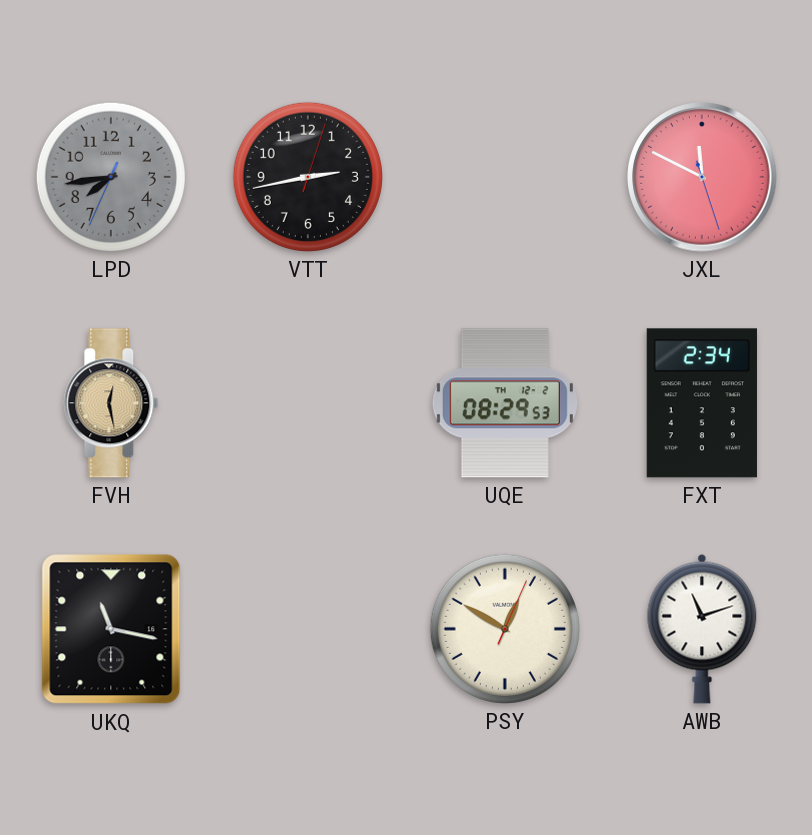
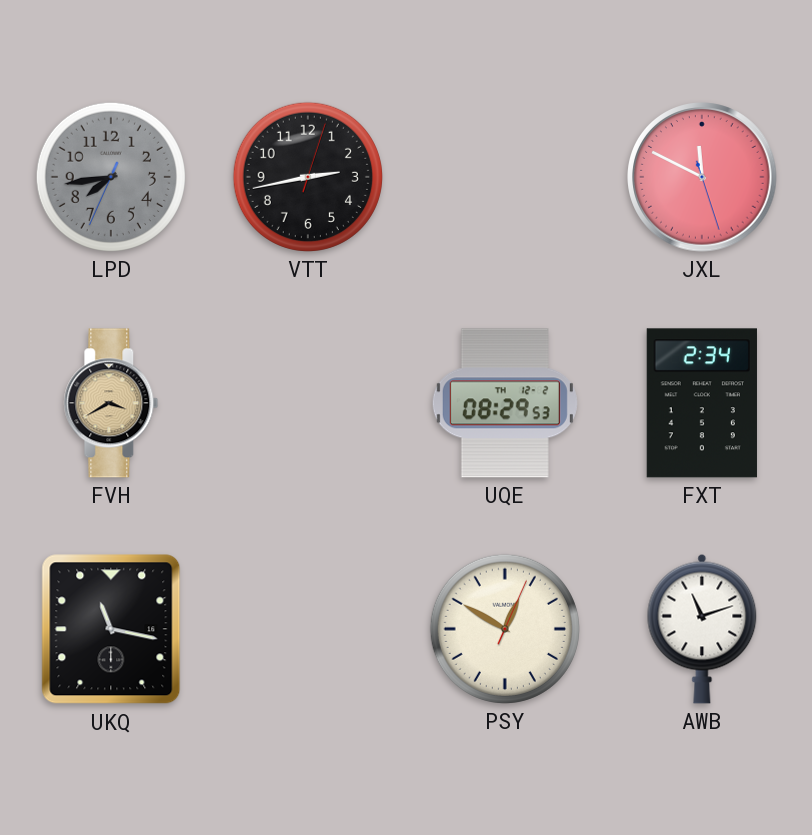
FVH: 12:28 -> 3:40 (111, 403)
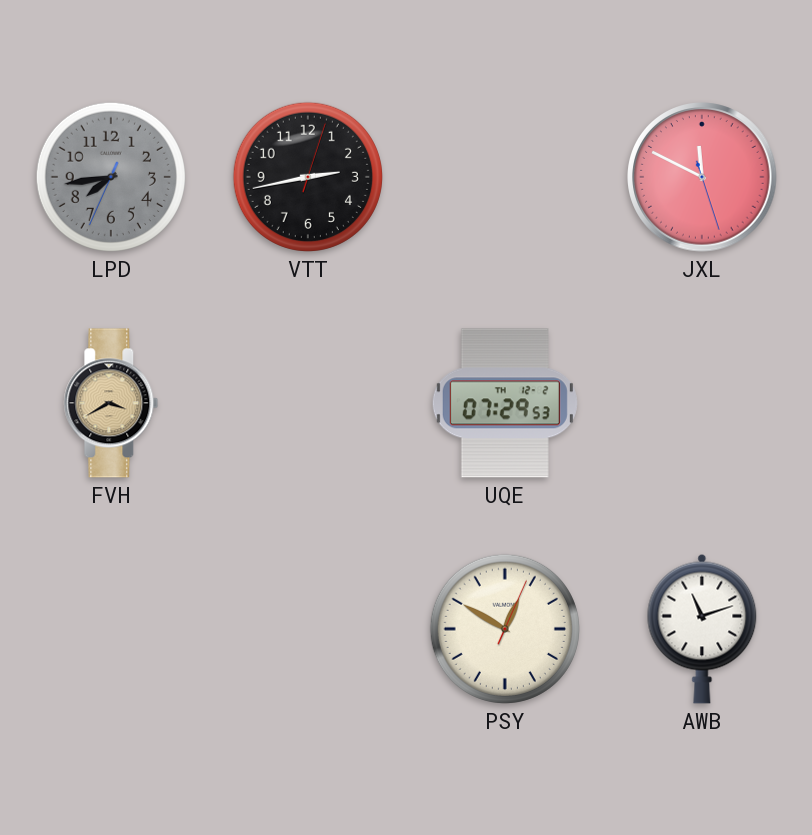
UQE: 08:29 -> 07:29 (505, 403)
FXT: 2:34 -> none (702, 403)
UKQ: 11:17 -> none (111, 629)
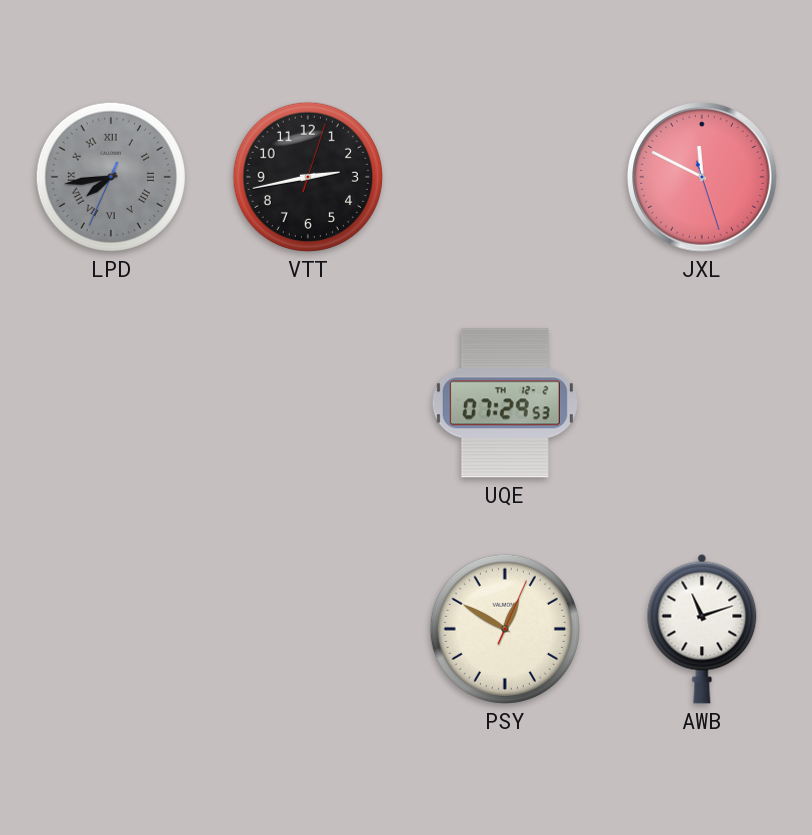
LPD numerals: Arabic -> Roman (111, 177)
FVH: 3:40 -> none (111, 403)
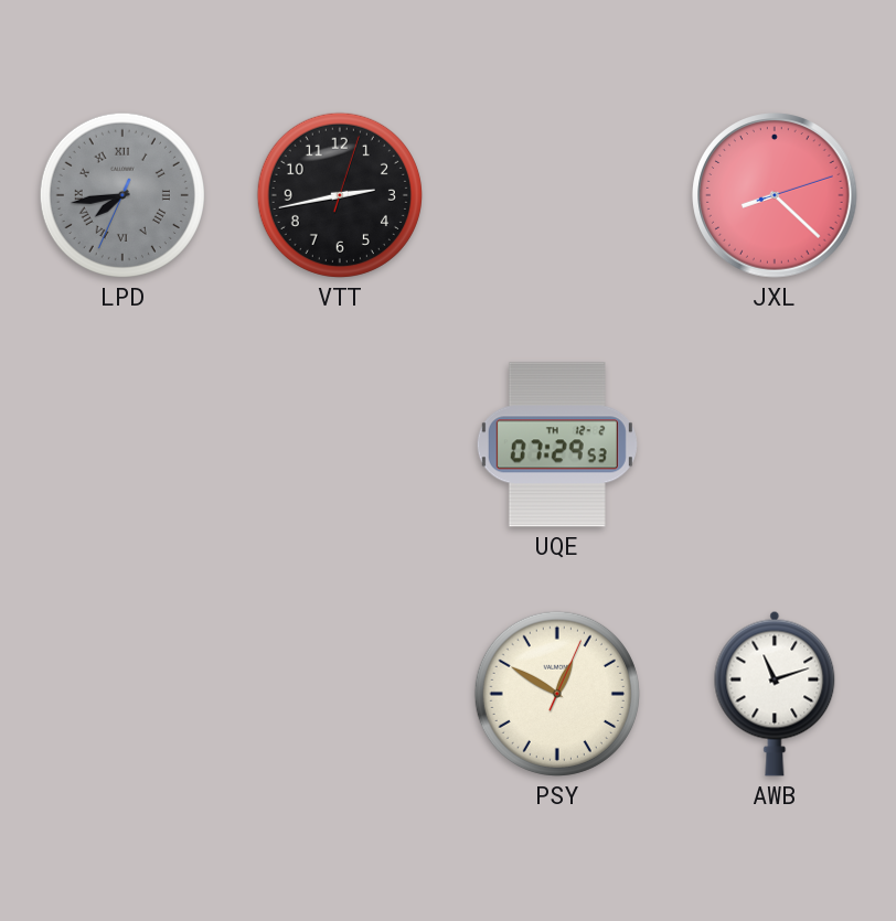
JXL: 11:49 -> 8:22 (775, 195)
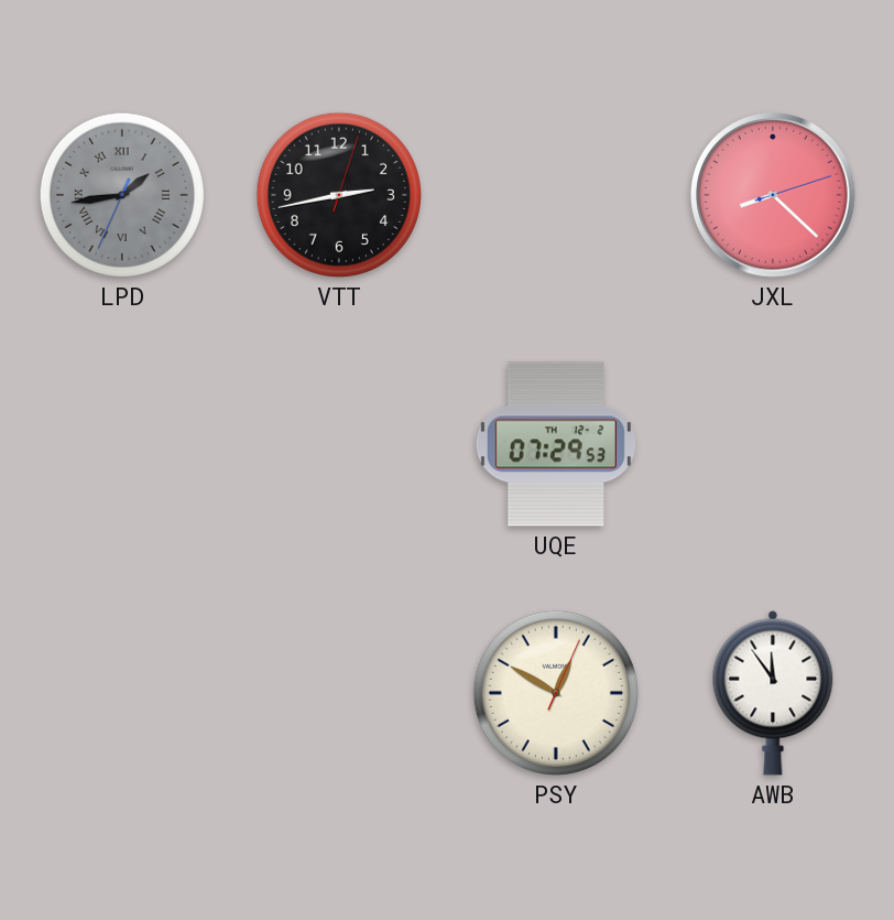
LPD: 7:43 -> 1:43 (122, 195)
AWB: 11:12 -> 11:54 (773, 693)
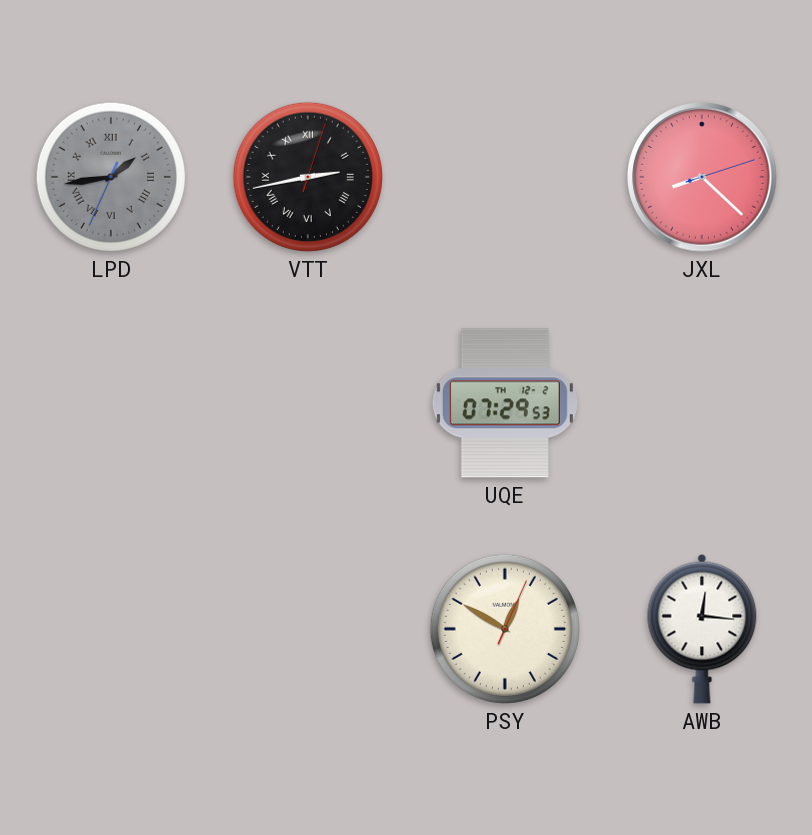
VTT numerals: Arabic -> Roman (308, 177)
AWB: 11:54 -> 12:16 (702, 629)
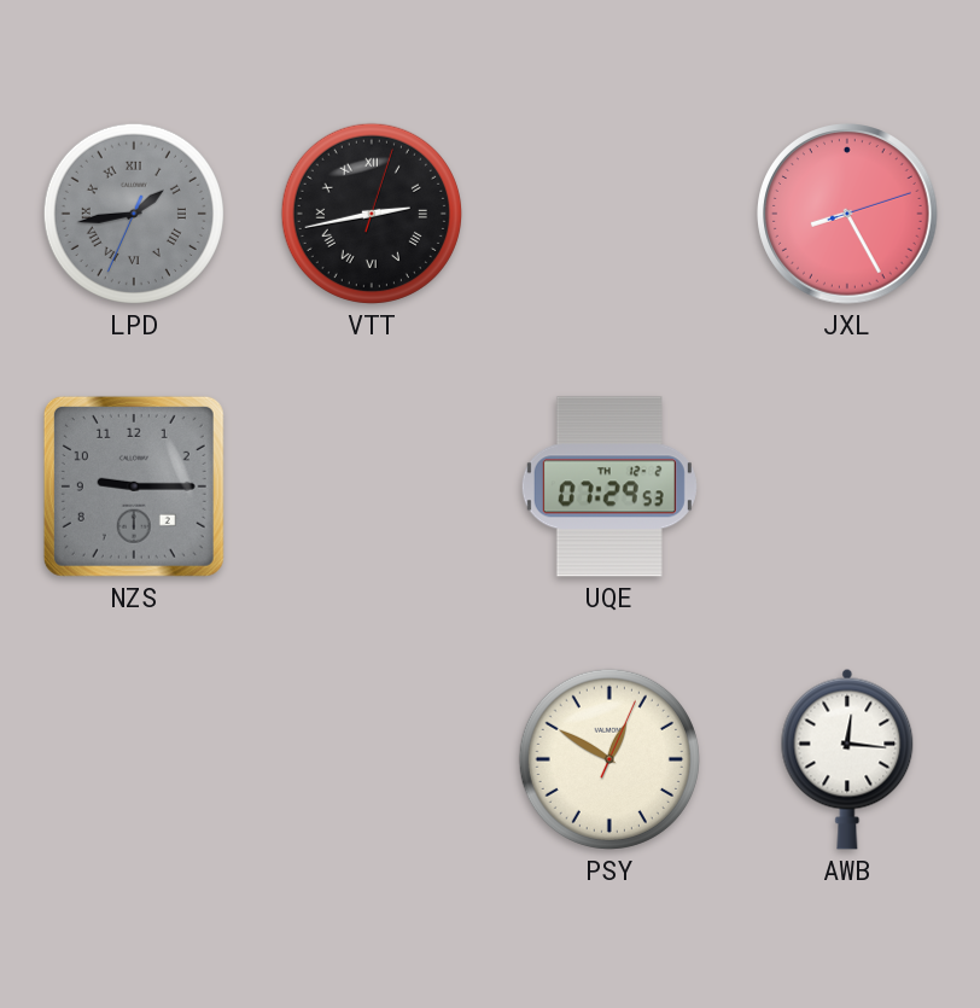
JXL: 8:22 -> 8:25 (847, 214)
NZS: none -> 9:15 (134, 486)
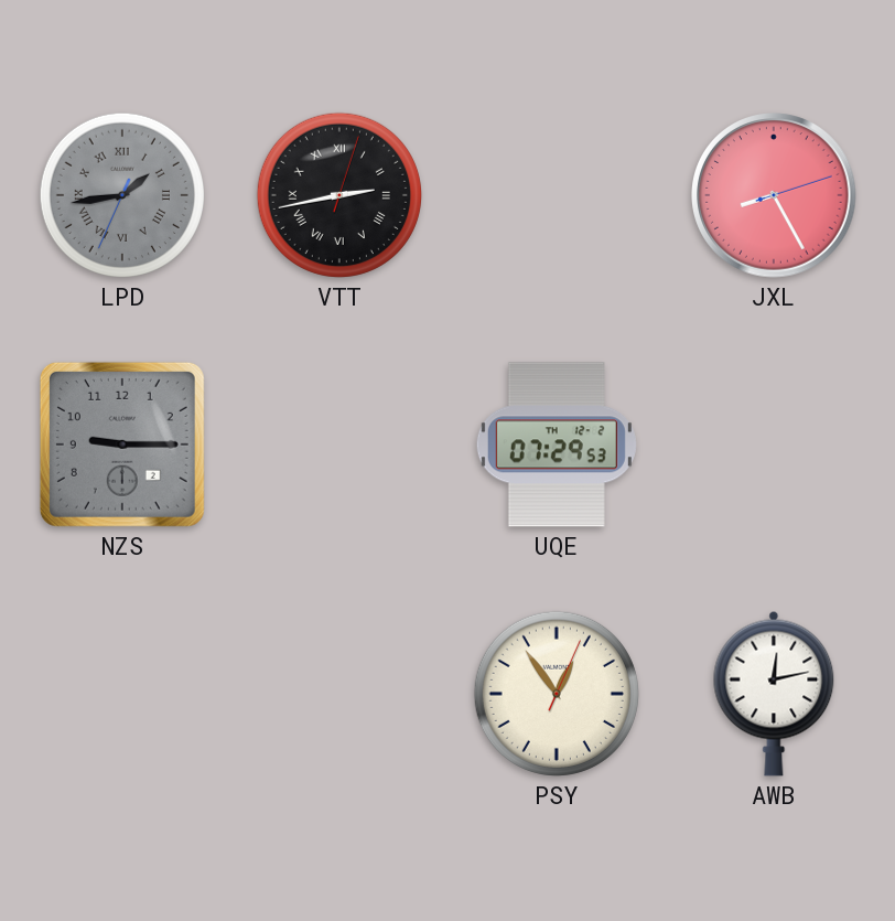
PSY: 12:50 -> 12:54 (557, 694)
AWB: 12:16 -> 12:13 (774, 694)
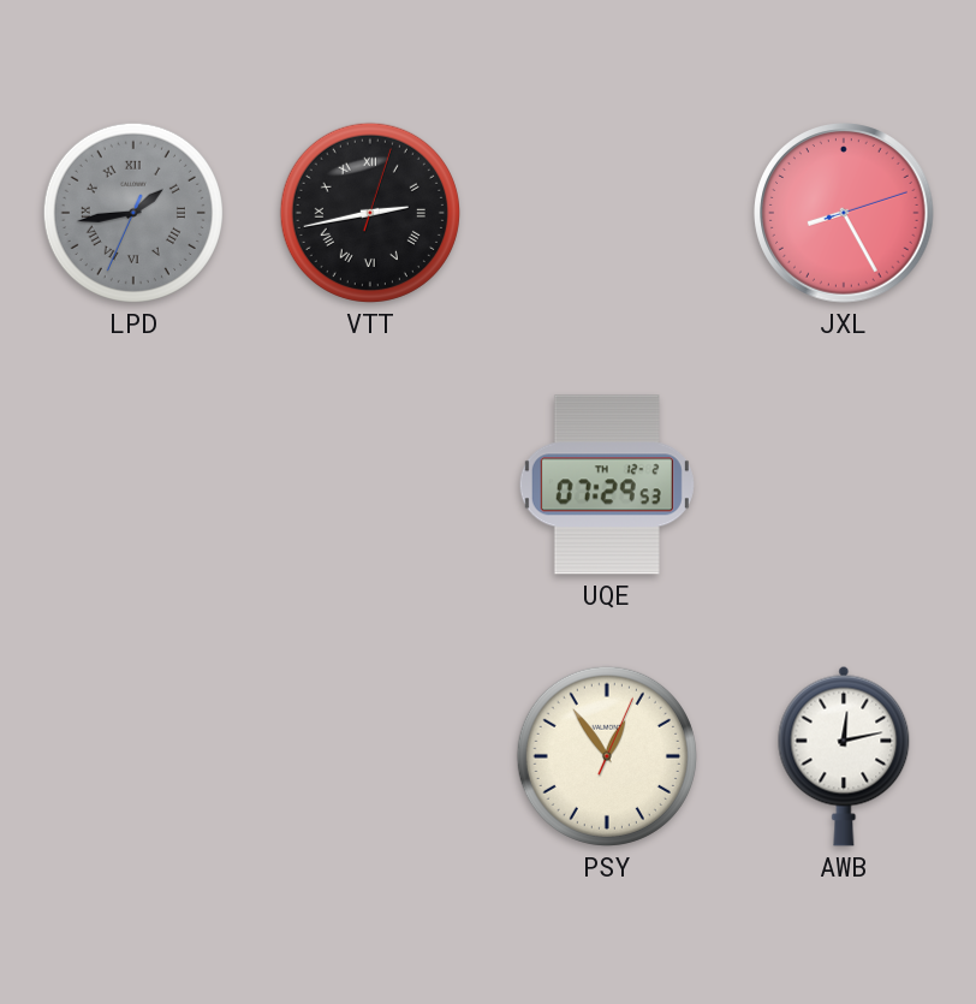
NZS: 9:15 -> none (122, 445)
